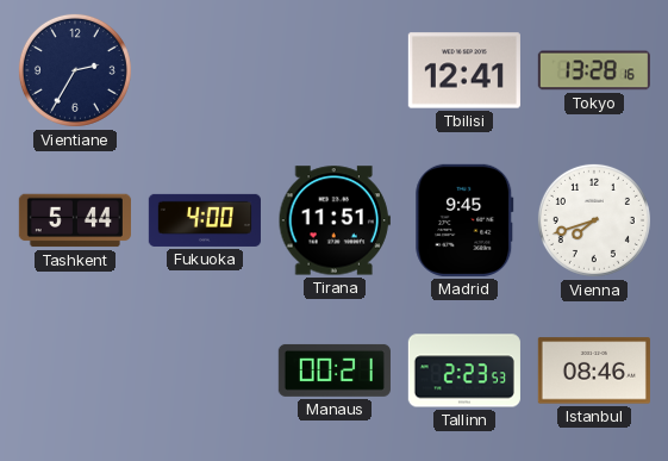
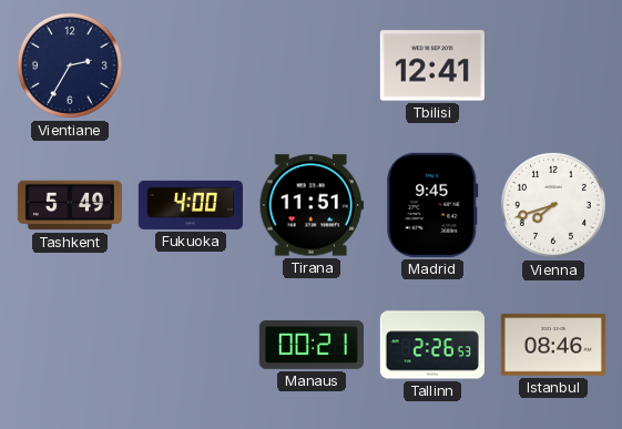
Tokyo: 13:28 -> none (594, 70)
Tashkent: 5:44 -> 5:49 (70, 205)
Tallinn: 2:23 -> 2:26 (432, 345)
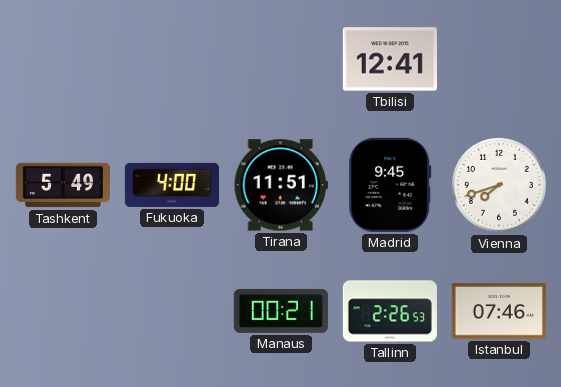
Vientiane: 2:35 -> none (70, 65)
Istanbul: 08:46 -> 07:46 (499, 311)
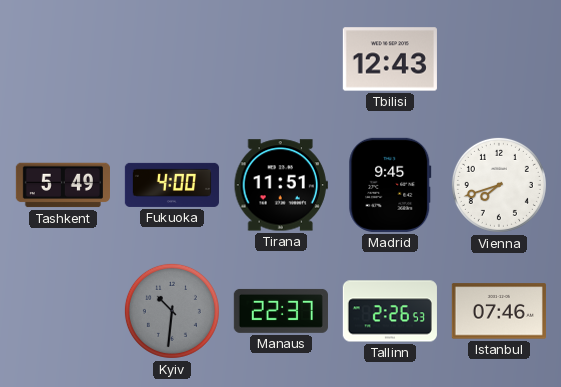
Tbilisi: 12:41 -> 12:43 (390, 59)
Kyiv: none -> 10:31 (172, 311)
Manaus: 00:21 -> 22:37 (281, 311)
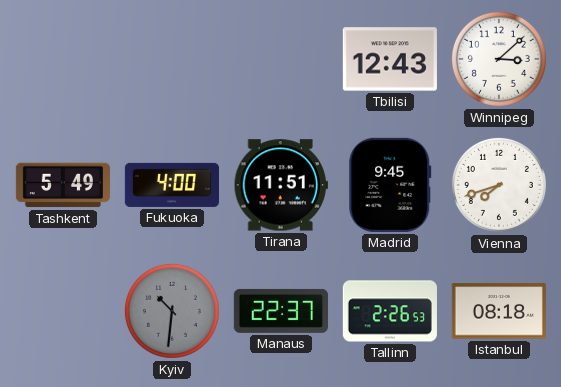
Winnipeg: none -> 3:08 (499, 59)
Istanbul: 07:46 -> 08:18 (499, 311)
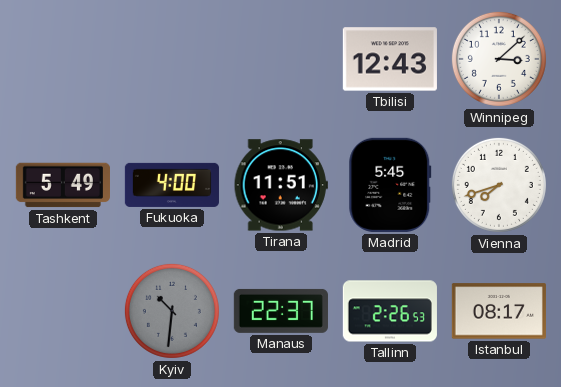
Madrid: 9:45 -> 5:45 (390, 185)
Istanbul: 08:18 -> 08:17 (499, 311)
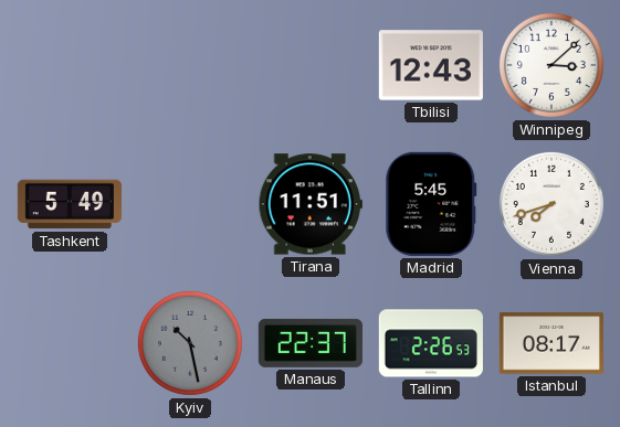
Fukuoka: 4:00 -> none (172, 185)
Kyiv: 10:31 -> 10:28 (190, 343)
